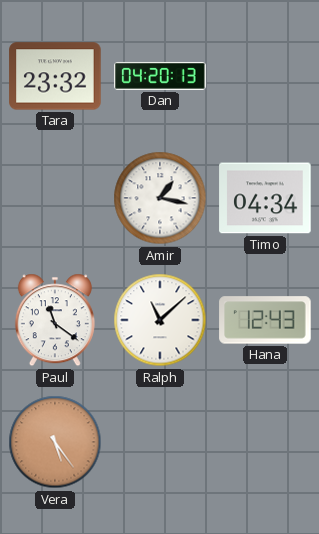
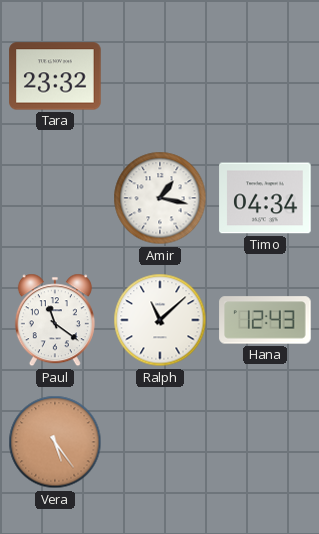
Dan: 04:20 -> none (160, 76)
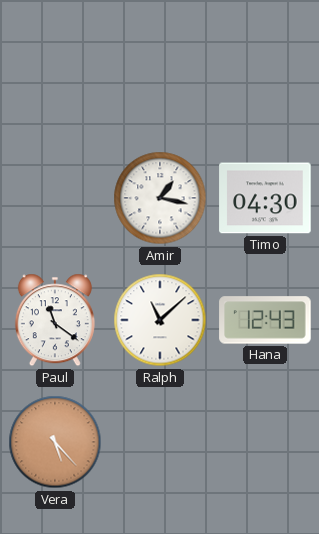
Tara: 23:32 -> none (55, 76)
Timo: 04:34 -> 04:30 (265, 198)
Vera: 5:24 -> 5:23 (55, 442)
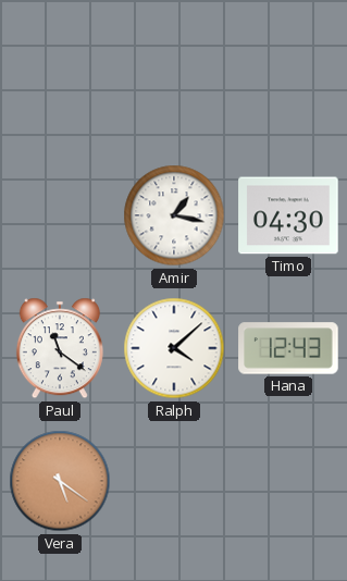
Ralph: 11:08 -> 4:08 (174, 348)
Vera: 5:23 -> 5:21 (60, 481)
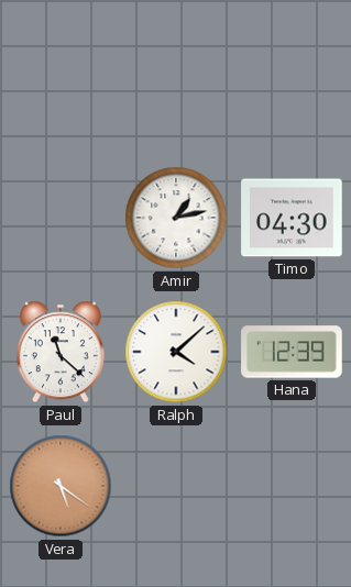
Amir: 1:17 -> 1:13 (176, 218)
Paul: 11:21 -> 11:22 (61, 352)
Hana: 12:43 -> 12:39 (292, 352)
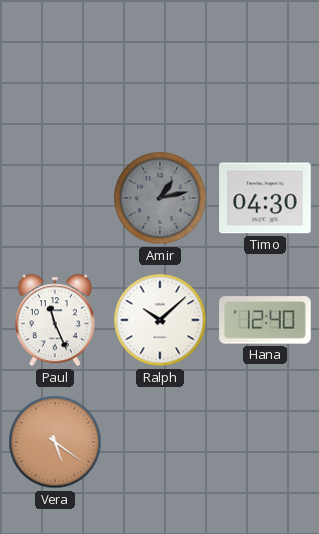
Amir dial: white -> grey (160, 198)
Paul: 11:22 -> 11:26 (55, 320)
Ralph: 4:08 -> 10:08 (160, 320)
Hana: 12:39 -> 12:40 (265, 320)
